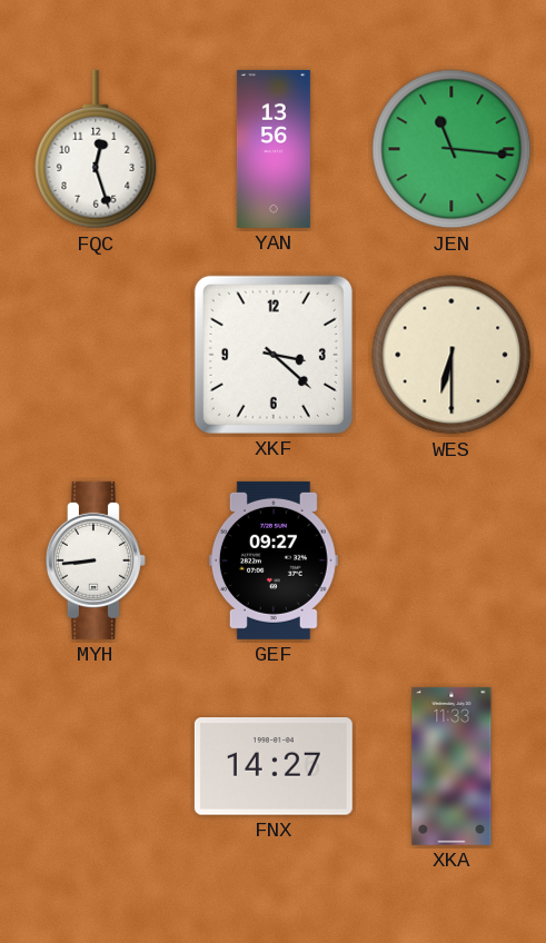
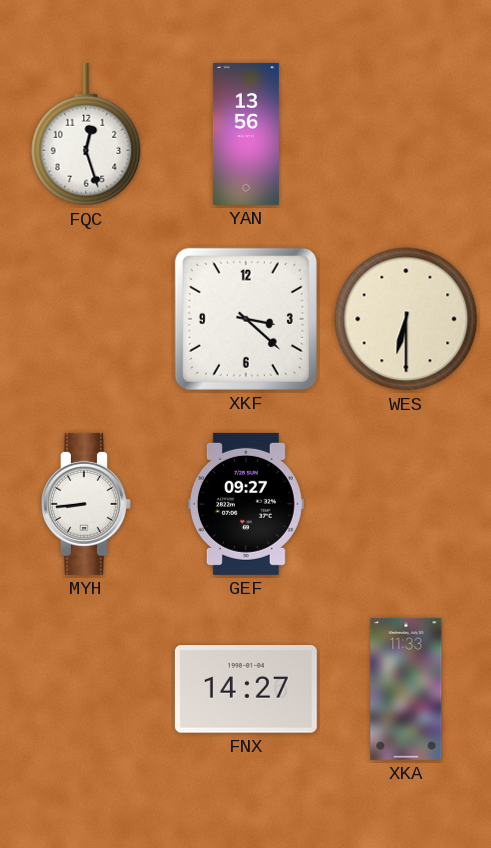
JEN: 11:16 -> none (451, 149)
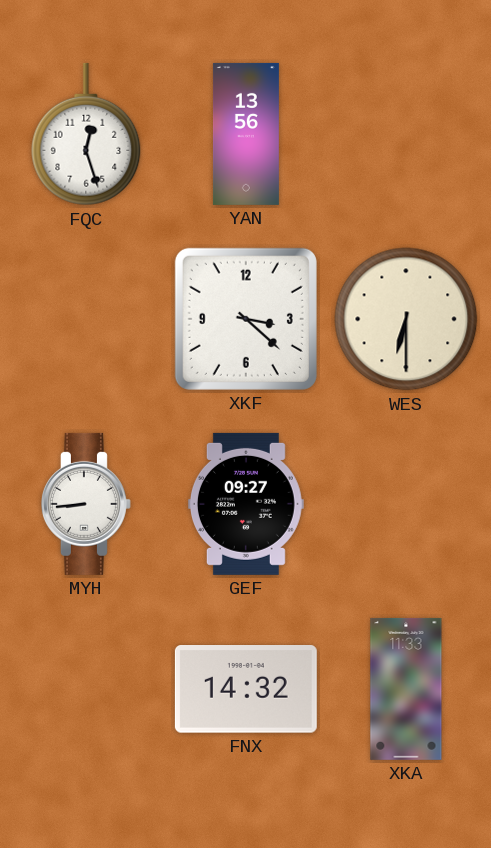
FNX: 14:27 -> 14:32 (246, 690)
